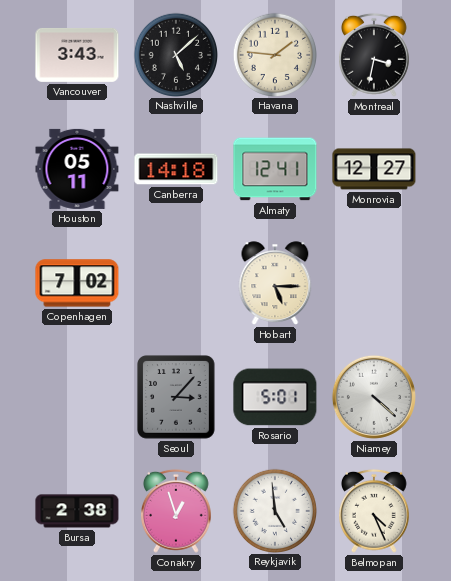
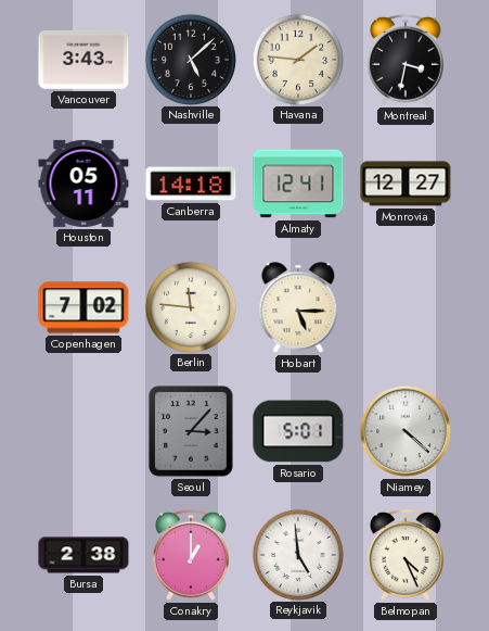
Berlin: none -> 11:46 (190, 306)
Conakry: 12:57 -> 1:00 (192, 555)
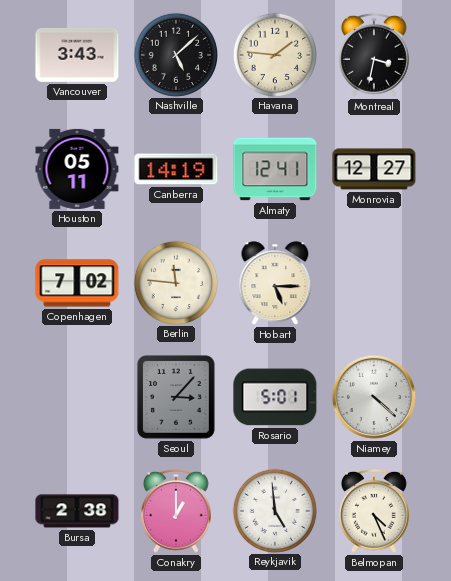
Canberra: 14:18 -> 14:19 (176, 169)
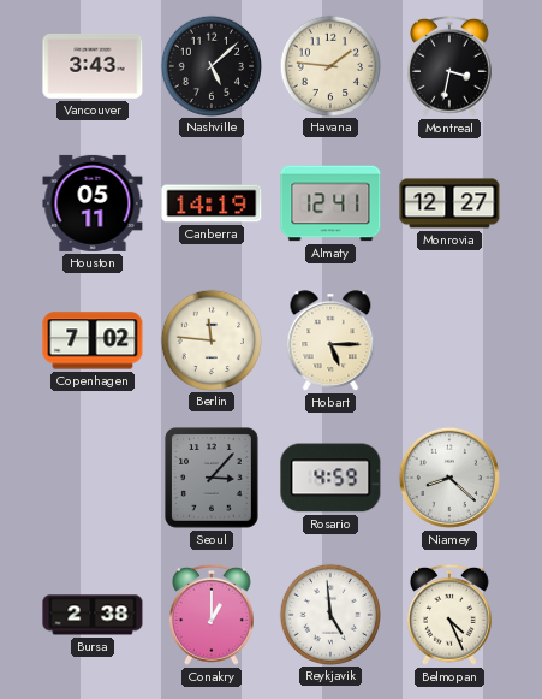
Rosario: 5:01 -> 4:59 (330, 478)
Niamey: 4:22 -> 8:22 (449, 478)
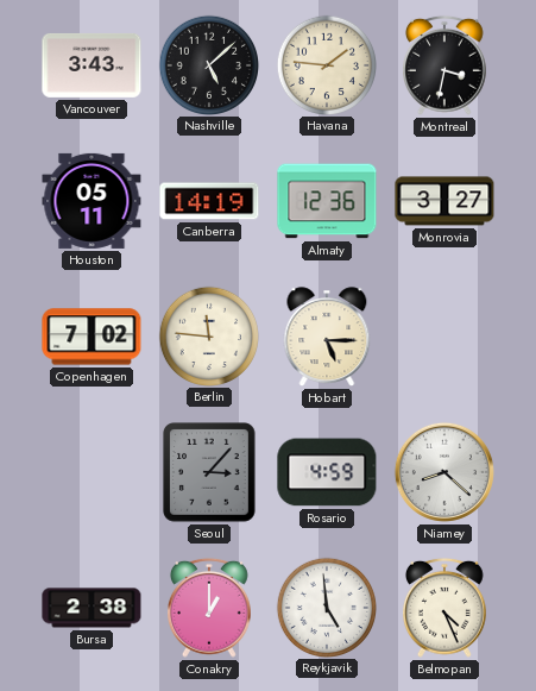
Almaty: 12:41 -> 12:36 (327, 201)
Monrovia: 12:27 -> 3:27 (444, 201)
